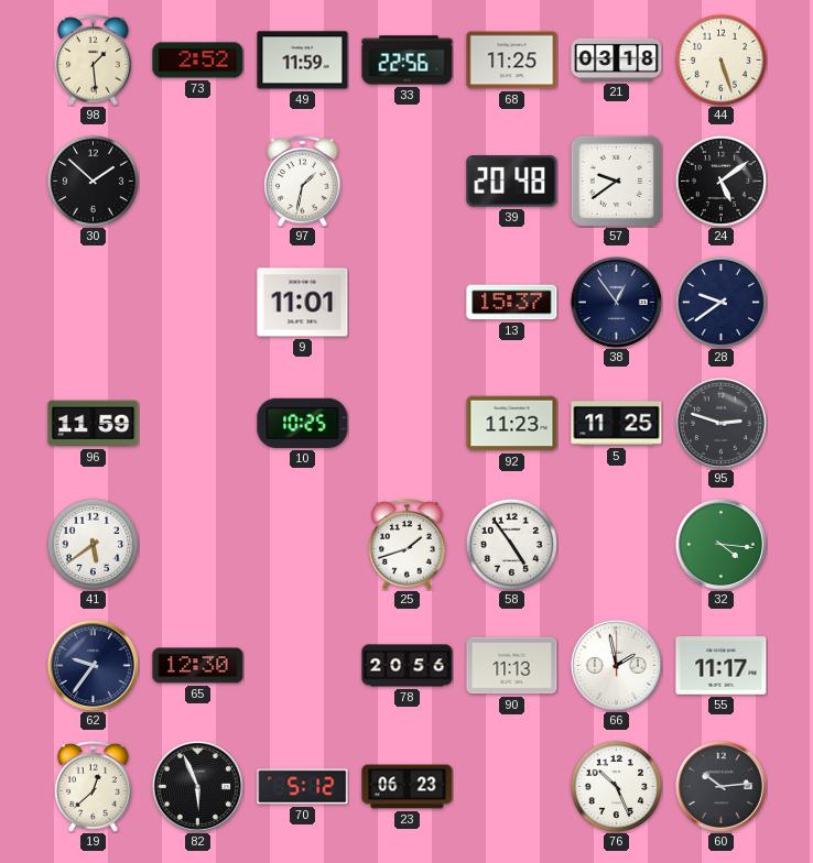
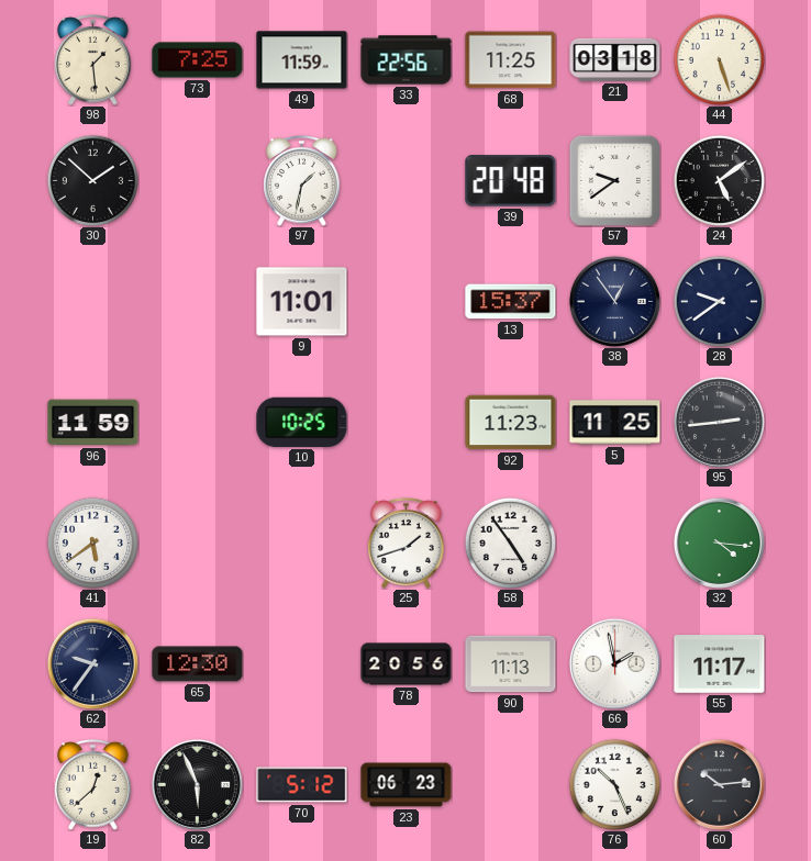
73: 2:52 -> 7:25 (198, 60)
95: 2:48 -> 2:44 (719, 422)
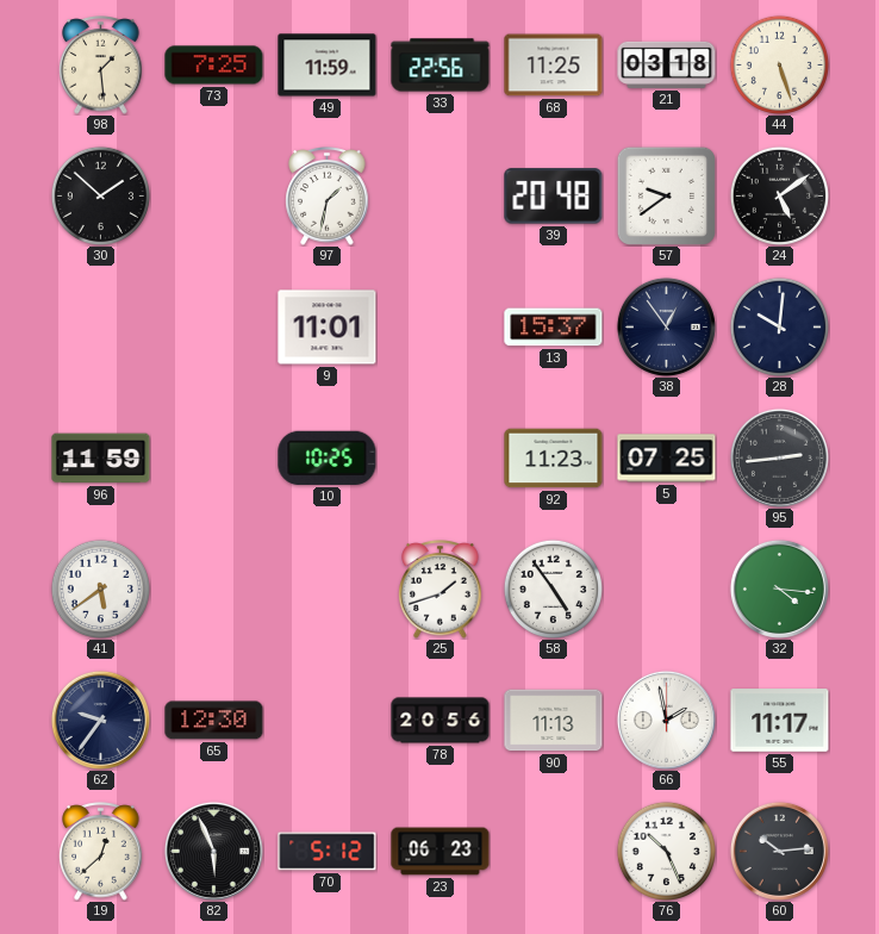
28: 9:39 -> 10:01 (779, 326)
5: 11:25 -> 07:25 (667, 459)
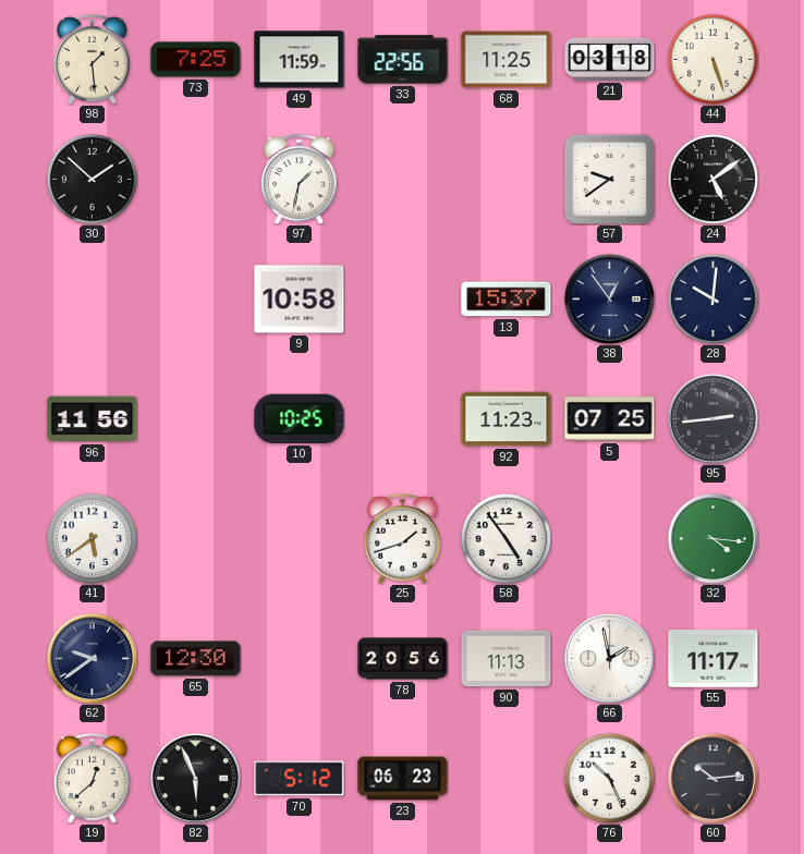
39: 20:48 -> none (554, 197)
9: 11:01 -> 10:58 (300, 300)
96: 11:59 -> 11:56 (93, 419)
62: 9:36 -> 9:39 (92, 658)
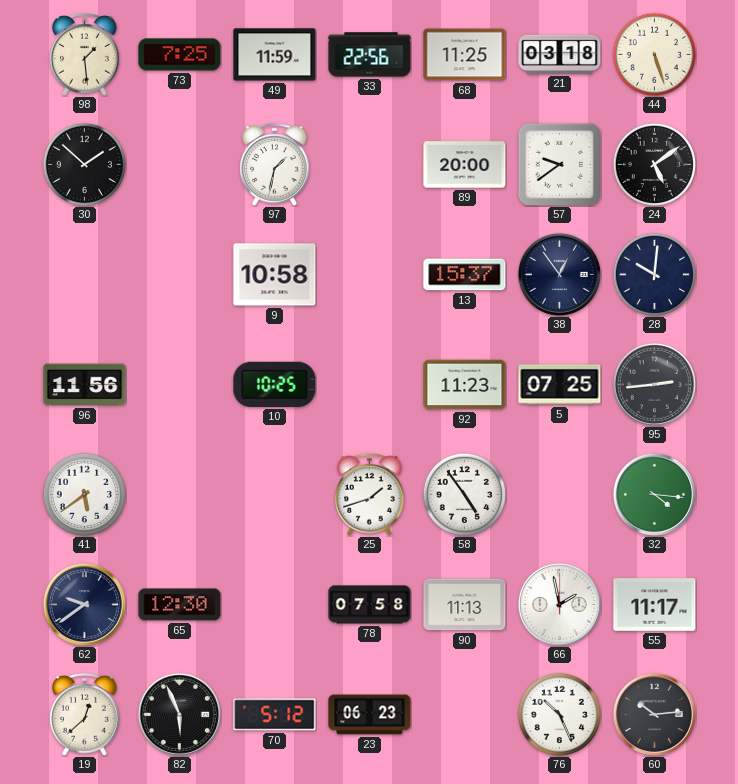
89: none -> 20:00 (465, 165)
78: 20:56 -> 07:58 (370, 605)
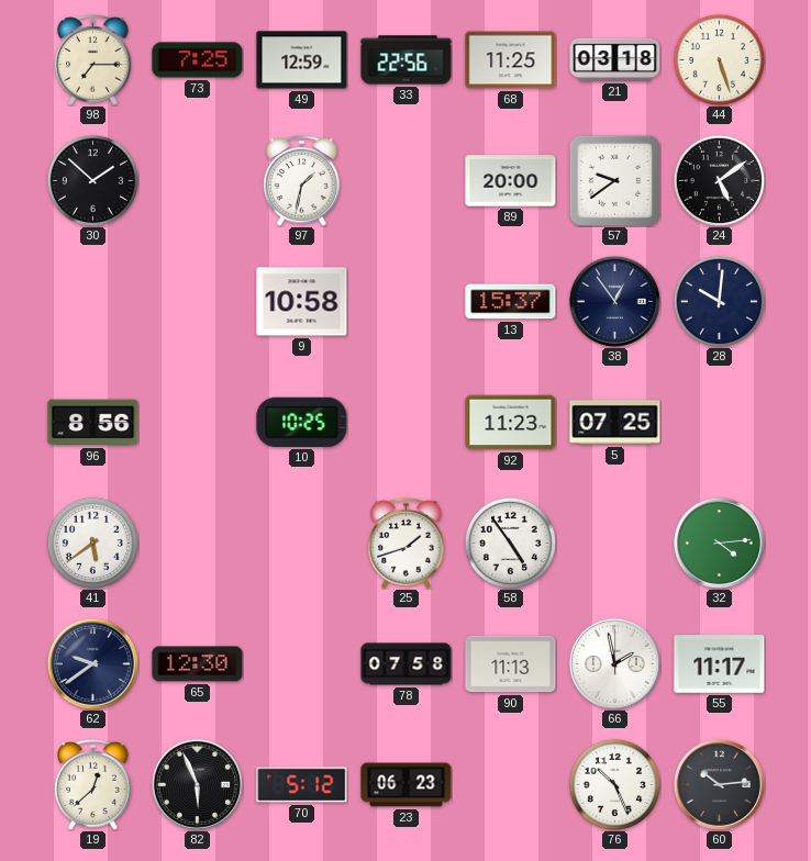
98: 1:29 -> 7:15 (93, 60)
49: 11:59 -> 12:59 (302, 60)
96: 11:56 -> 8:56 (93, 423)
95: 2:44 -> none (654, 384)
32: 4:16 -> 4:14 (719, 543)
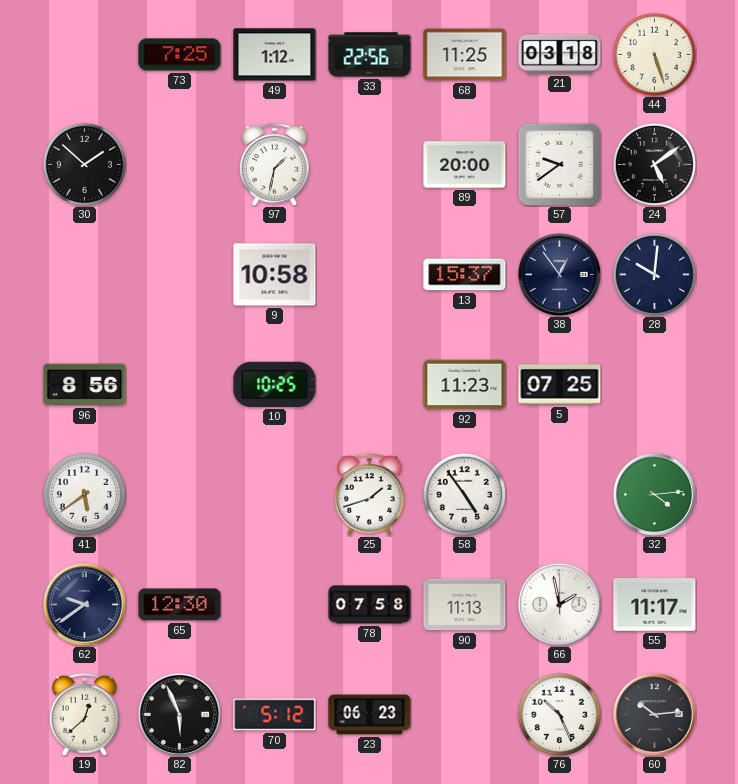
98: 7:15 -> none (93, 60)
49: 12:59 -> 1:12 (275, 55)
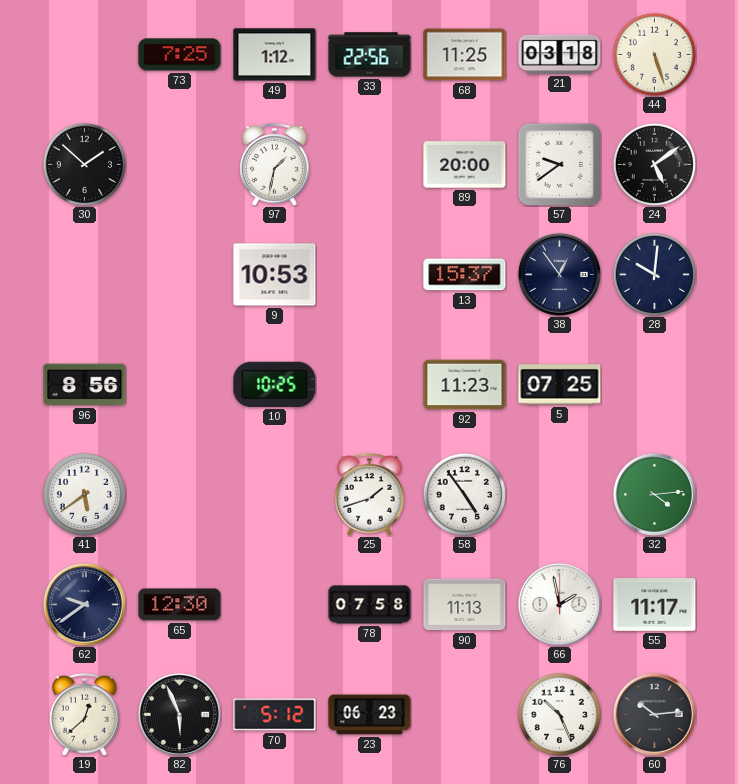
9: 10:58 -> 10:53 (275, 275)
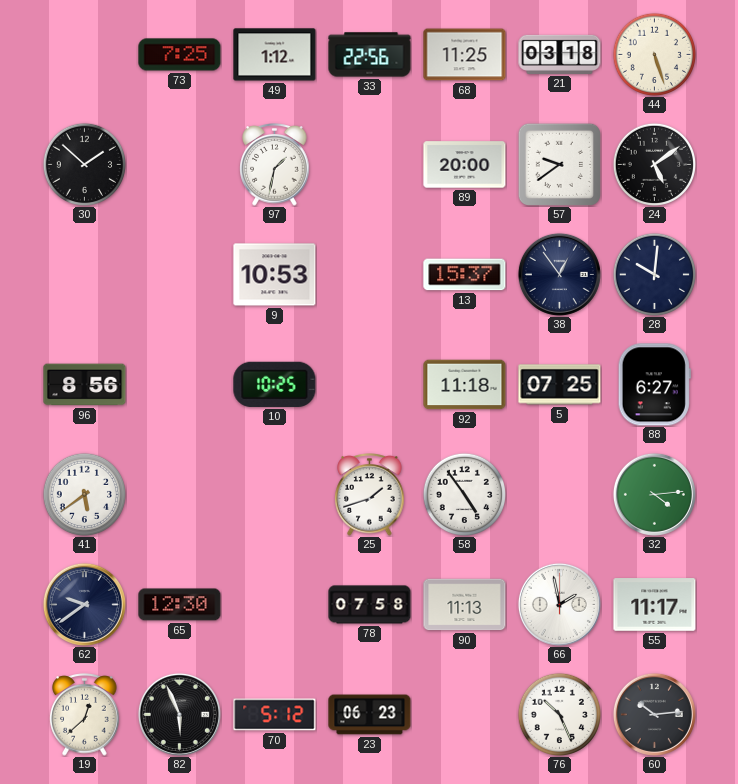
92: 11:23 -> 11:18 (465, 385)
88: none -> 6:27 (654, 385)
